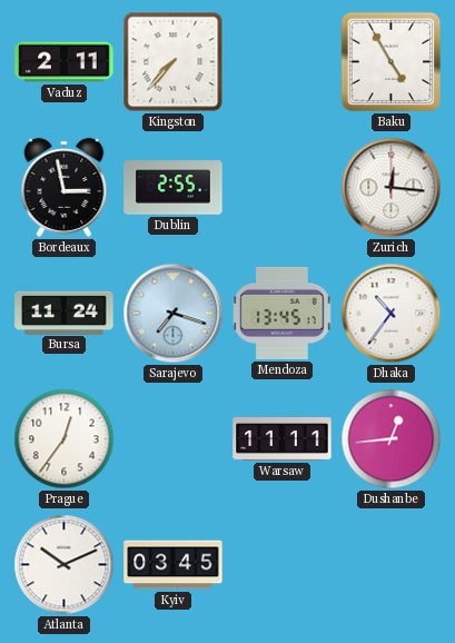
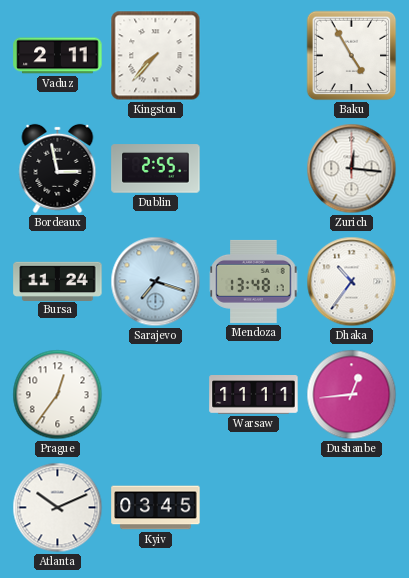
Mendoza: 13:45 -> 13:48 (254, 281)
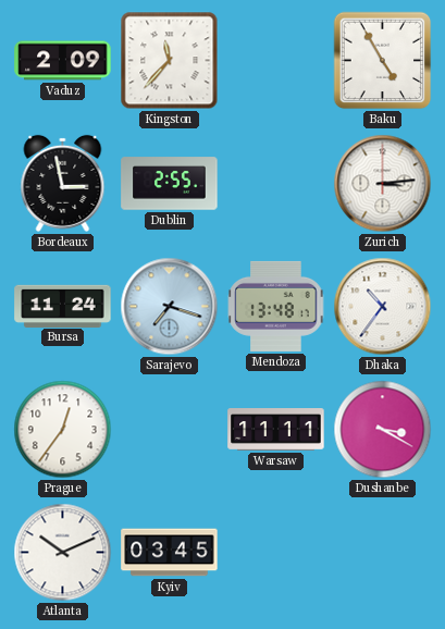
Vaduz: 2:11 -> 2:09 (63, 61)
Kingston: 7:37 -> 11:37 (170, 61)
Zurich: 12:16 -> 3:14 (383, 184)
Dushanbe: 12:44 -> 3:20 (383, 430)
